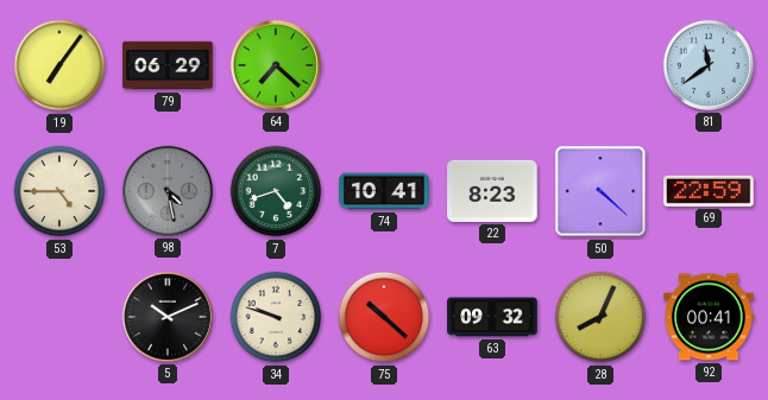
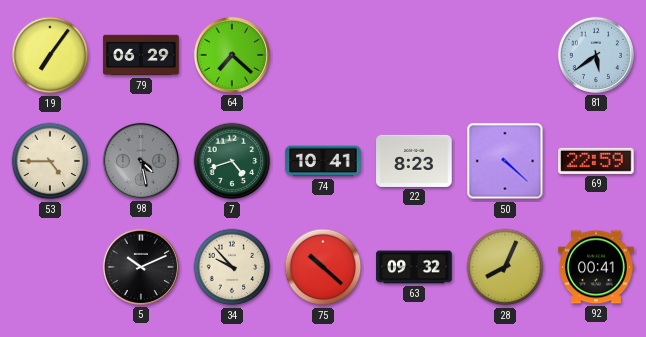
81: 11:39 -> 5:39 (596, 55)
34: 9:48 -> 9:53 (232, 267)
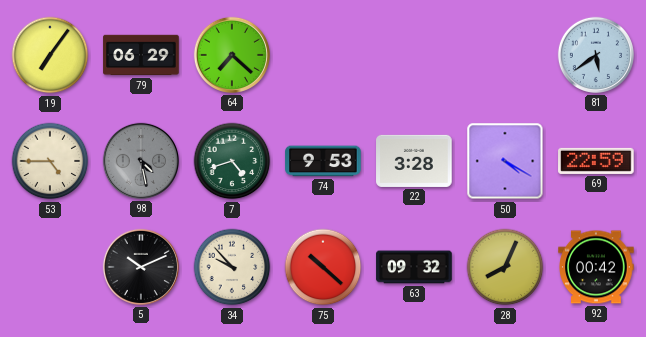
74: 10:41 -> 9:53 (323, 161)
22: 8:23 -> 3:28 (414, 161)
50: 4:22 -> 4:20 (505, 161)
92: 00:41 -> 00:42 (596, 267)
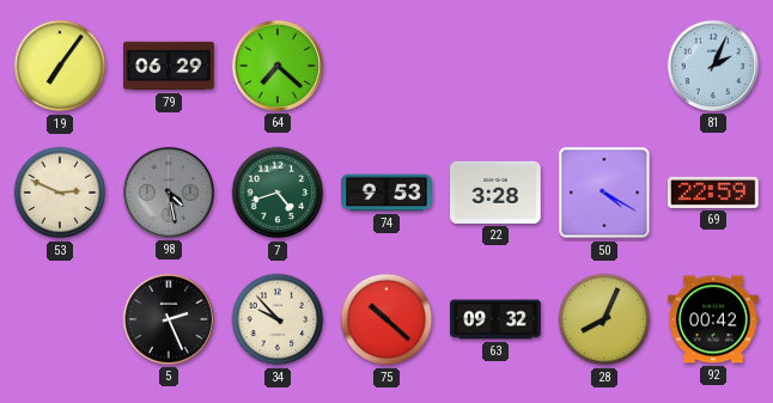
81: 5:39 -> 2:04 (713, 66)
53: 4:45 -> 2:49 (60, 193)
5: 10:11 -> 2:26 (169, 319)
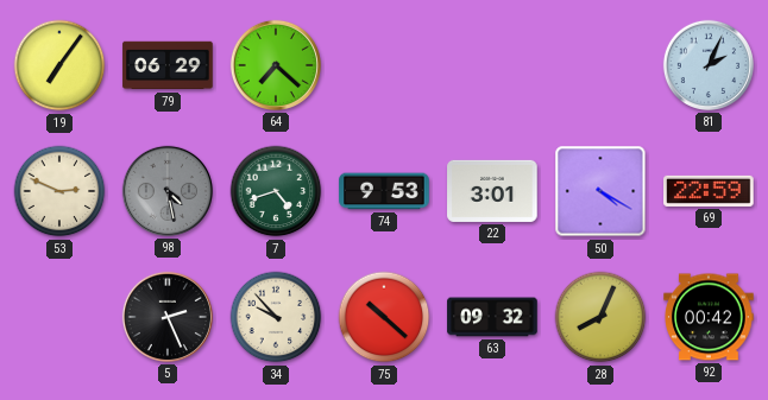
22: 3:28 -> 3:01 (492, 191)
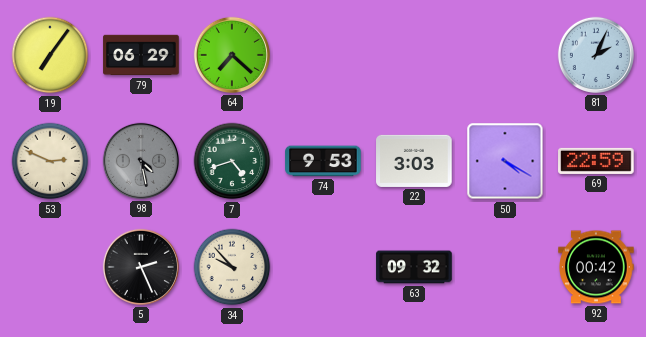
22: 3:01 -> 3:03 (414, 161)
75: 10:22 -> none (384, 317)
28: 8:04 -> none (600, 317)
